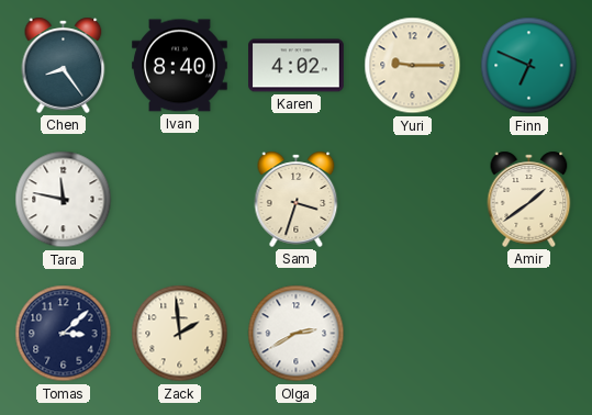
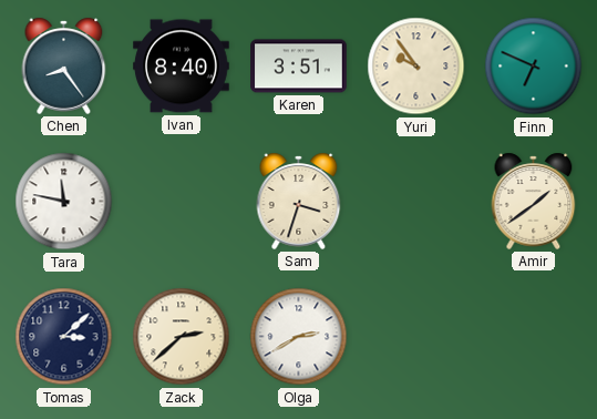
Karen: 4:02 -> 3:51 (299, 67)
Yuri: 9:15 -> 9:54 (416, 67)
Zack: 1:59 -> 2:38 (182, 337)
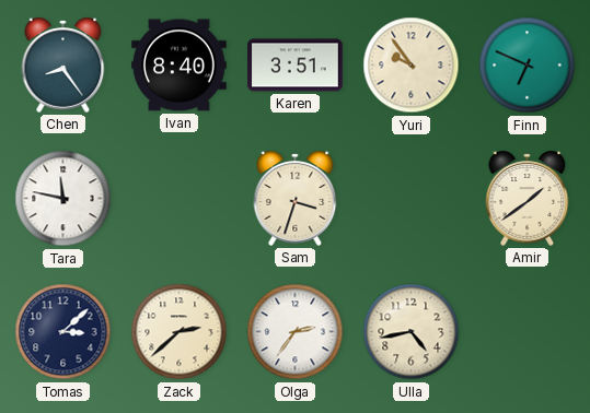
Olga: 2:40 -> 2:36 (296, 332)
Ulla: none -> 4:43 (412, 332)
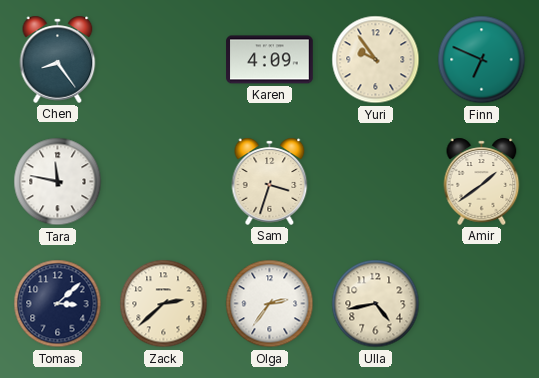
Ivan: 8:40 -> none (180, 66)
Karen: 3:51 -> 4:09 (270, 60)
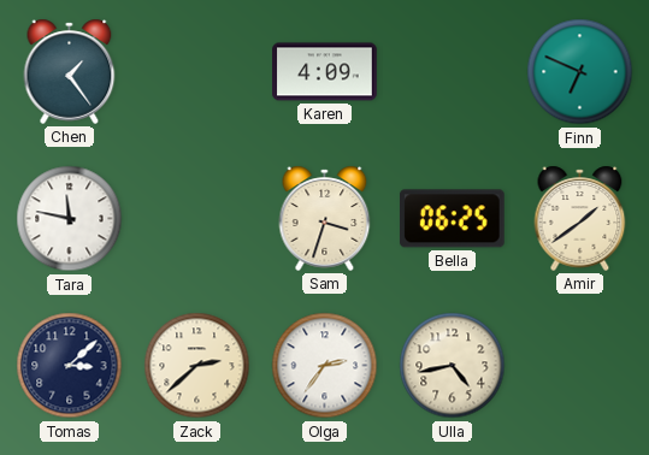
Chen: 8:24 -> 1:24 (70, 71)
Yuri: 9:54 -> none (376, 60)
Bella: none -> 06:25 (452, 219)
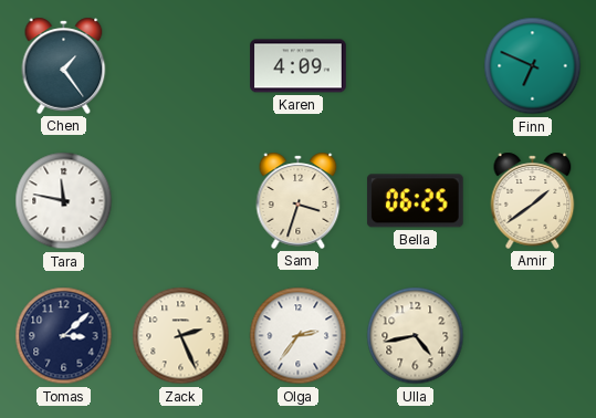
Zack: 2:38 -> 2:26 (181, 336)
